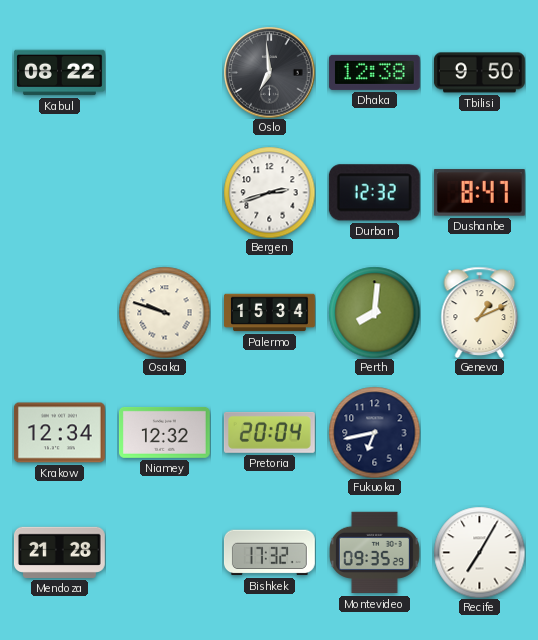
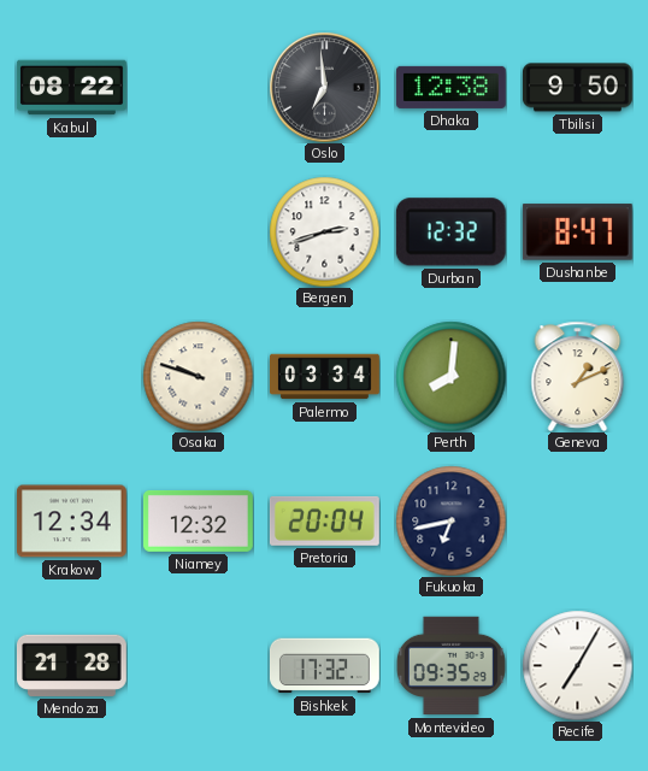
Palermo: 15:34 -> 03:34 (325, 377)
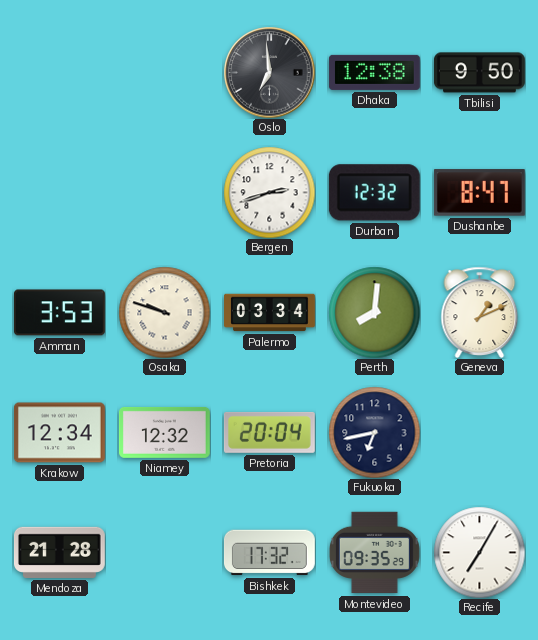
Kabul: 08:22 -> none (71, 88)
Amman: none -> 3:53 (59, 313)
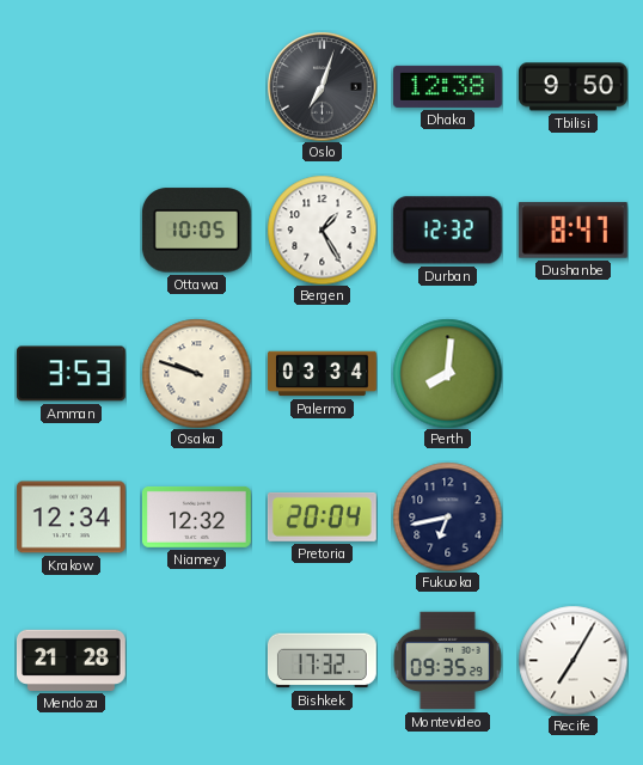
Oslo: 6:59 -> 7:03 (321, 86)
Ottawa: none -> 10:05 (196, 231)
Bergen: 2:42 -> 1:25 (321, 229)
Geneva: 1:11 -> none (480, 312)
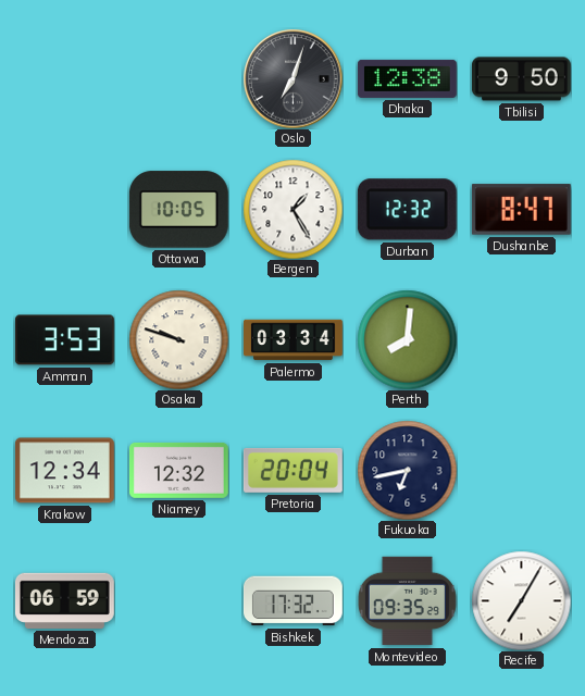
Mendoza: 21:28 -> 06:59 (64, 600)
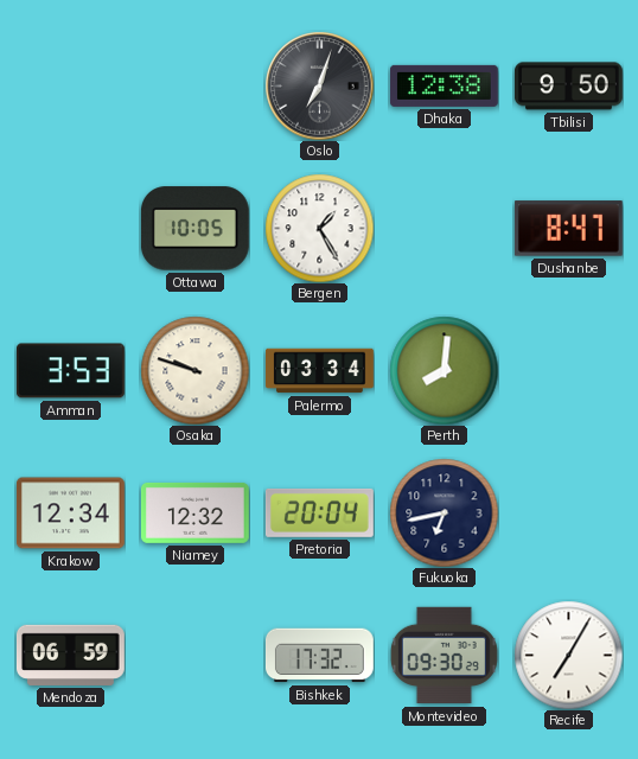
Durban: 12:32 -> none (407, 210)
Montevideo: 09:35 -> 09:30 (444, 656)
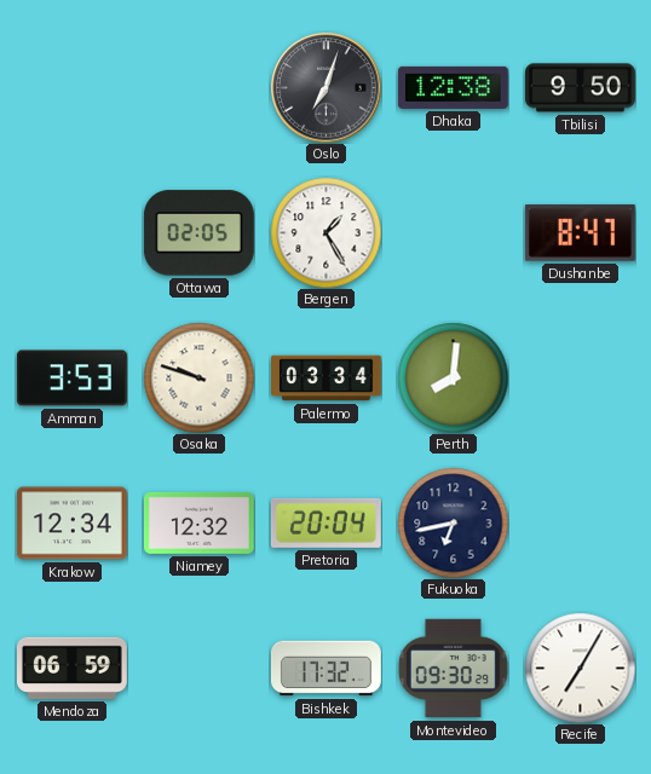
Ottawa: 10:05 -> 02:05 (198, 233)
